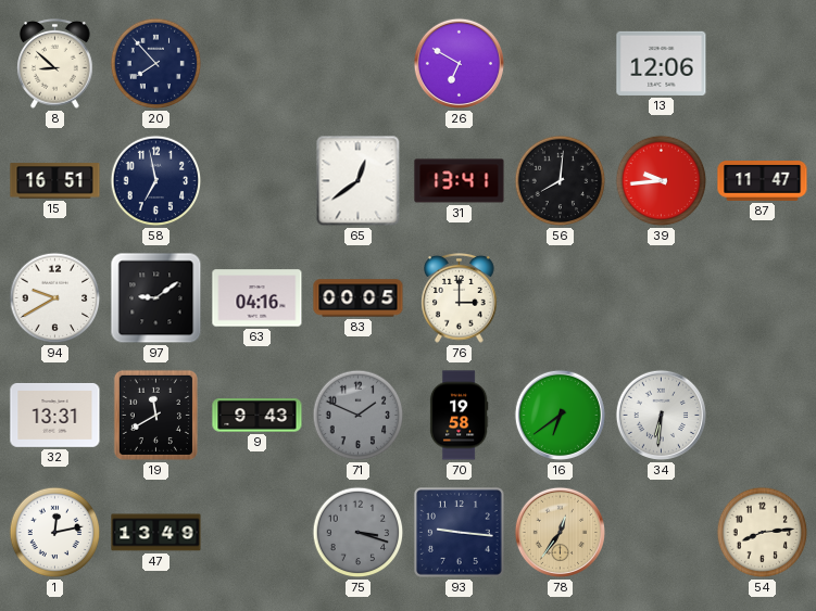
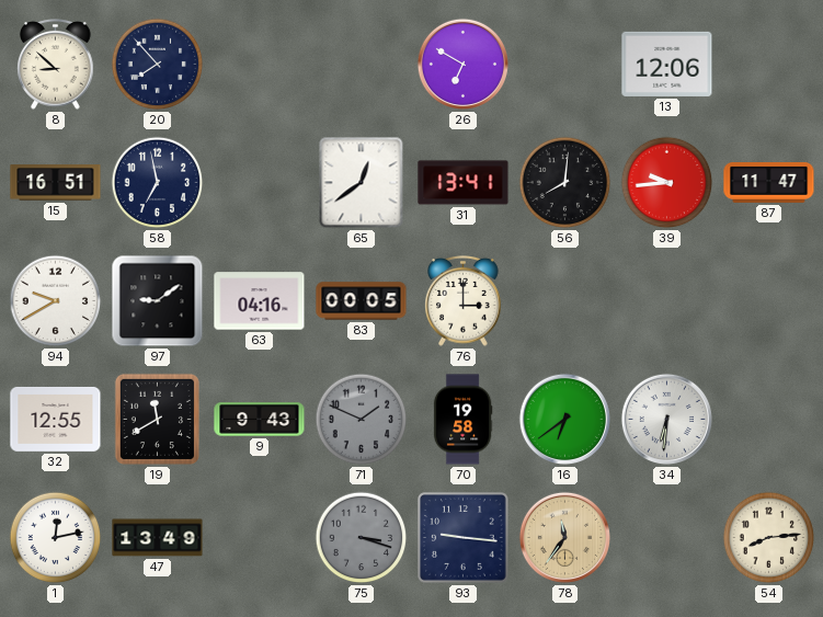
32: 13:31 -> 12:55 (56, 419)
78: 12:36 -> 11:36 (564, 537)
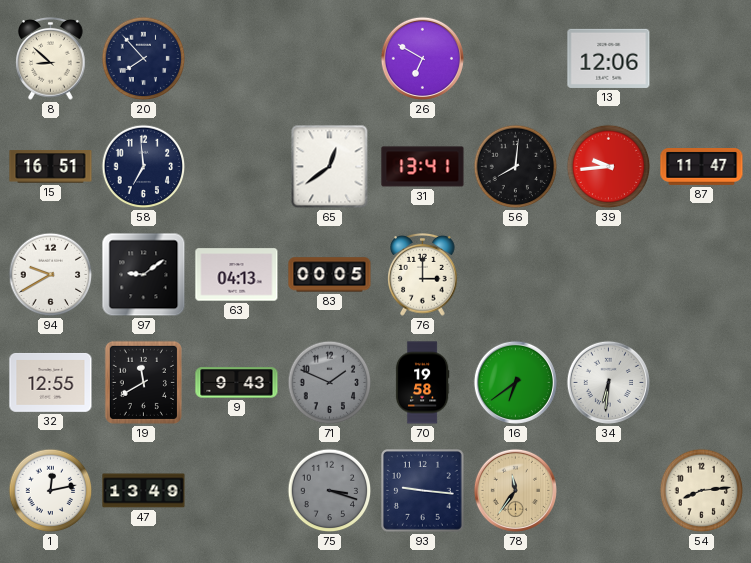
58: 6:58 -> 6:59 (144, 167)
63: 04:16 -> 04:13 (237, 275)
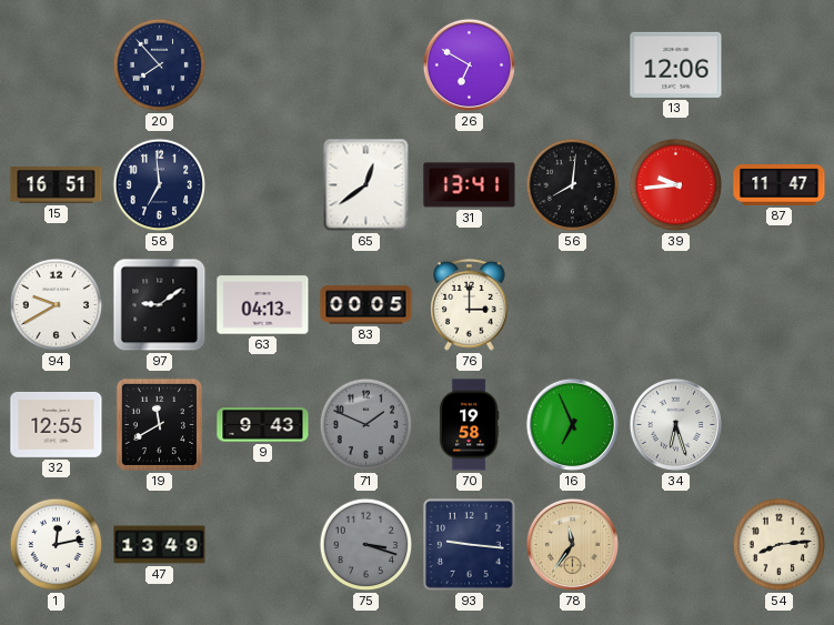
8: 8:52 -> none (51, 59)
16: 6:39 -> 6:56 (572, 424)
34: 6:31 -> 6:27 (675, 424)
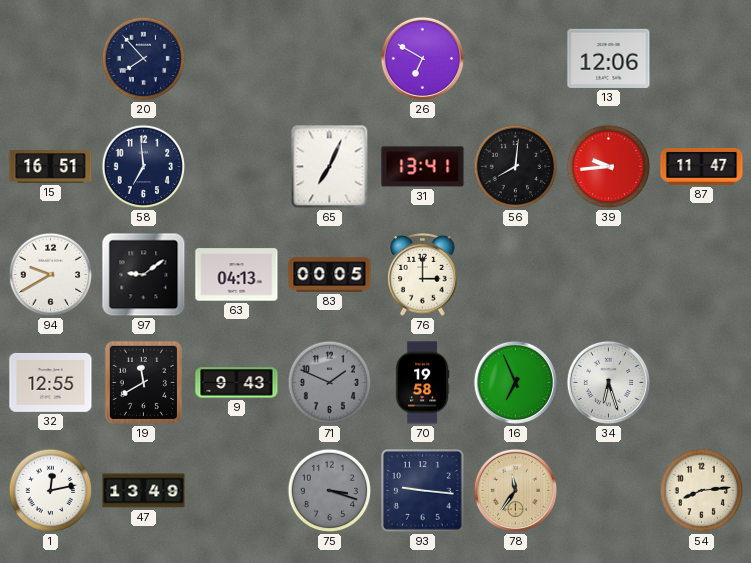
65: 12:39 -> 7:04 (330, 167)
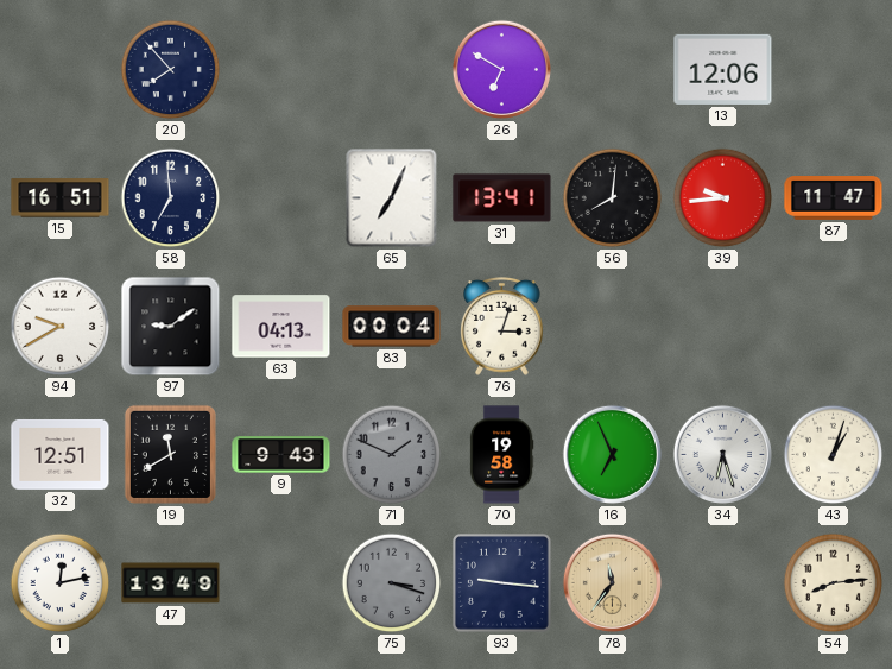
83: 00:05 -> 00:04 (392, 327)
76: 3:00 -> 3:03 (502, 327)
32: 12:55 -> 12:51 (61, 454)
43: none -> 1:03 (834, 455)
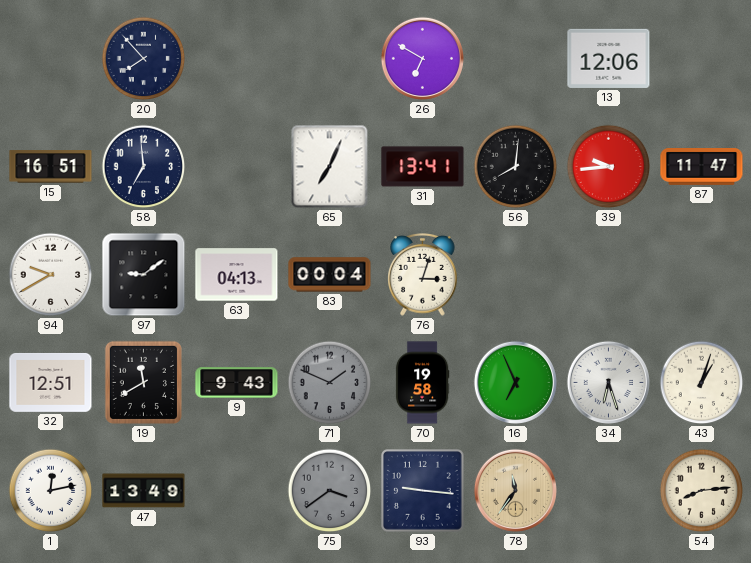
75: 3:18 -> 3:39 (330, 491)
